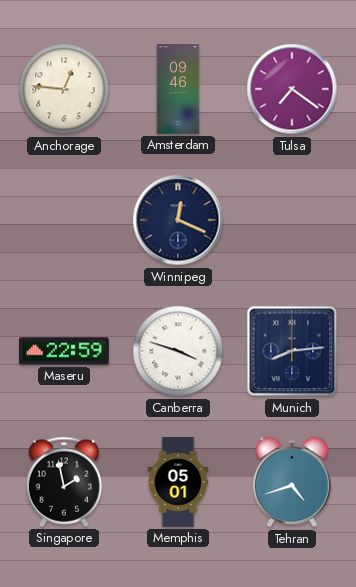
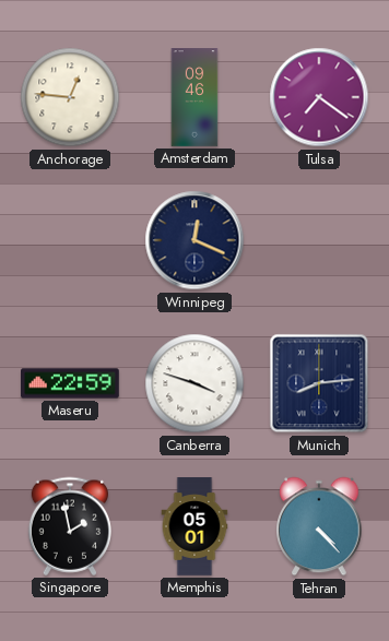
Tehran: 4:42 -> 4:23 (319, 526)
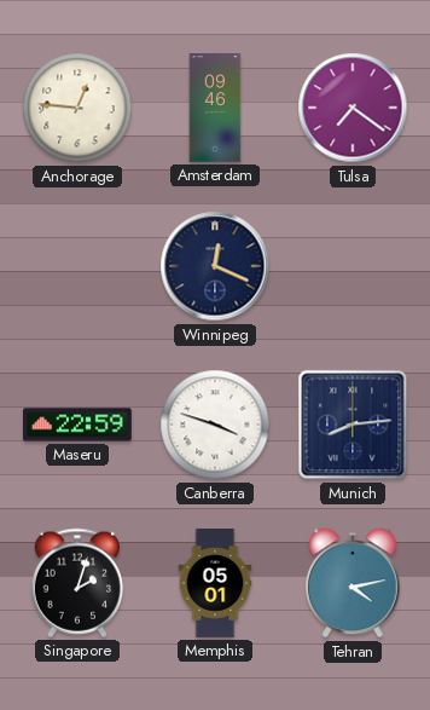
Singapore: 1:58 -> 2:03 (76, 583)
Tehran: 4:23 -> 4:13 (353, 583)
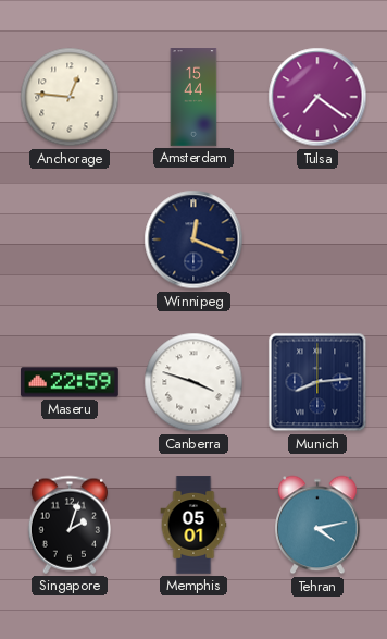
Amsterdam: 09:46 -> 15:44 (193, 97)
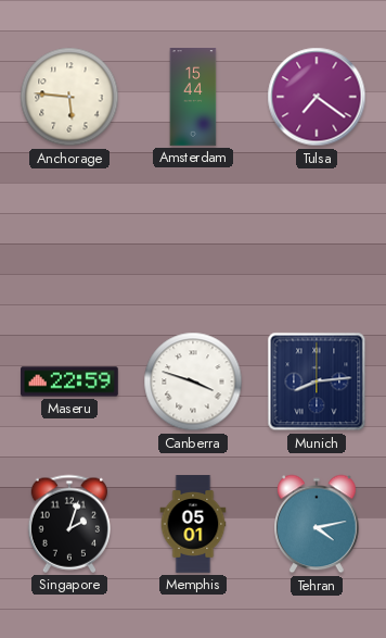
Anchorage: 12:46 -> 5:46 (69, 97)
Winnipeg: 12:19 -> none (193, 239)
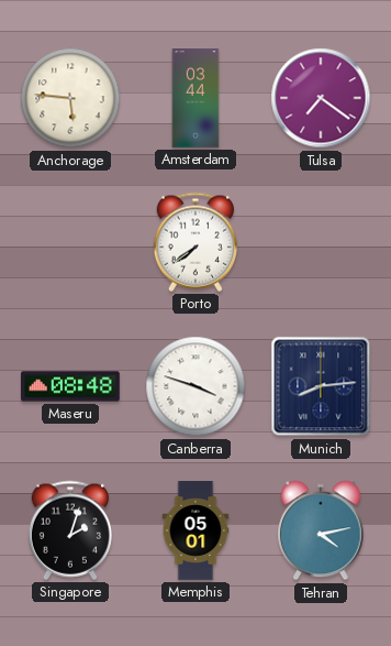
Amsterdam: 15:44 -> 03:44 (195, 98)
Porto: none -> 7:39 (194, 242)
Maseru: 22:59 -> 08:48 (71, 386)
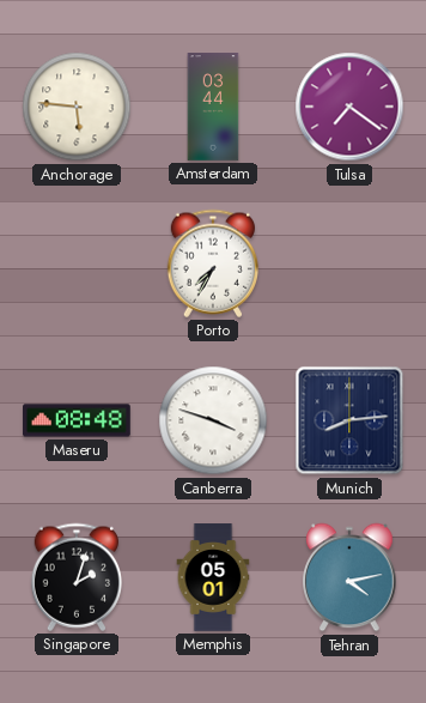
Porto: 7:39 -> 7:35 (212, 263)
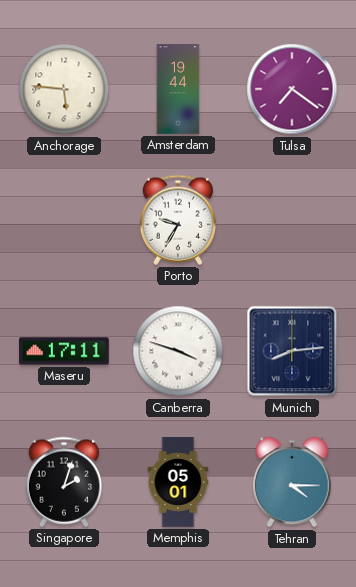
Amsterdam: 03:44 -> 19:44 (178, 89)
Porto: 7:35 -> 9:35 (177, 220)
Maseru: 08:48 -> 17:11 (65, 351)
Tehran: 4:13 -> 4:15 (292, 482)
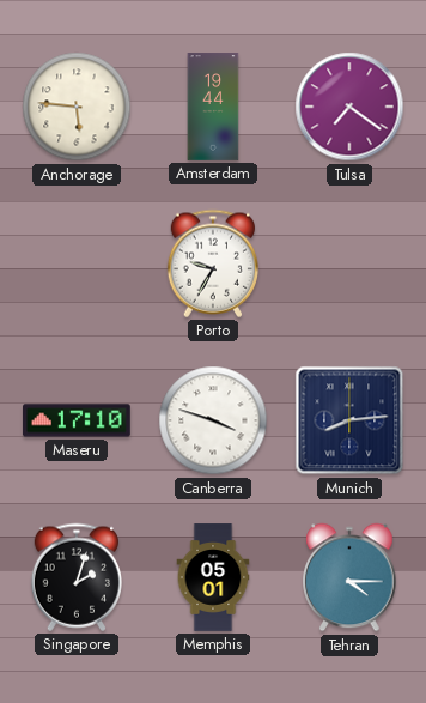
Maseru: 17:11 -> 17:10 (78, 420)
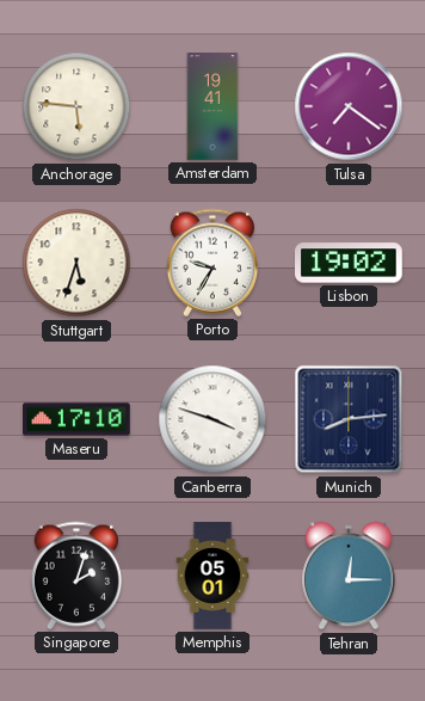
Amsterdam: 19:44 -> 19:41 (213, 106)
Stuttgart: none -> 5:33 (76, 263)
Lisbon: none -> 19:02 (350, 263)
Tehran: 4:15 -> 12:15 (349, 576)
